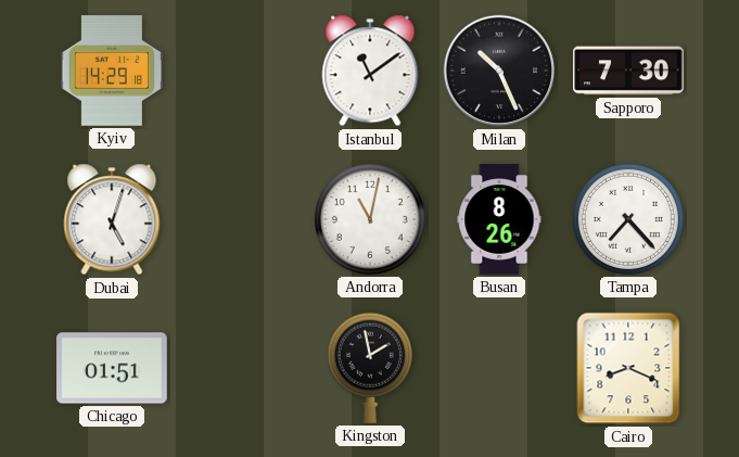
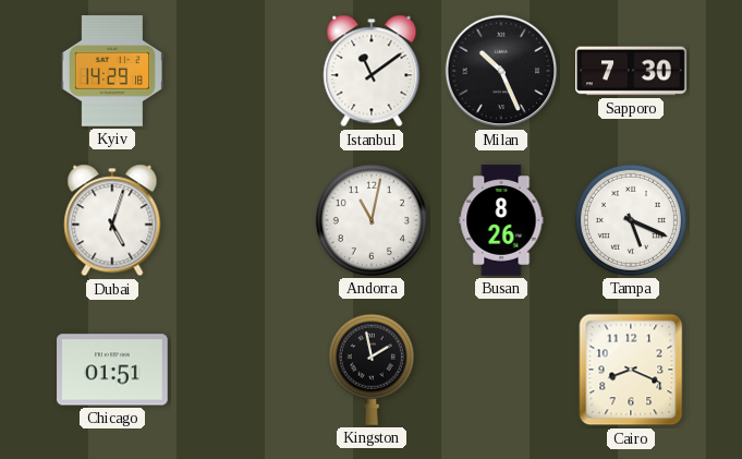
Tampa: 7:23 -> 5:19 (631, 220)
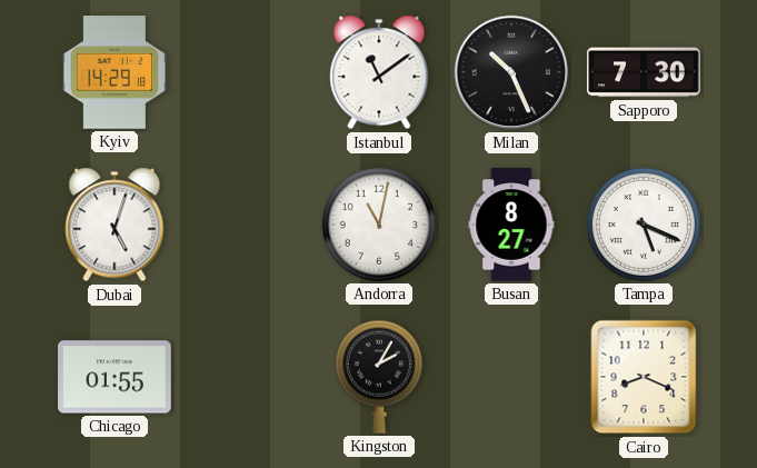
Busan: 8:26 -> 8:27 (511, 225)
Chicago: 01:51 -> 01:55 (114, 377)
Kingston: 1:58 -> 2:05 (379, 377)
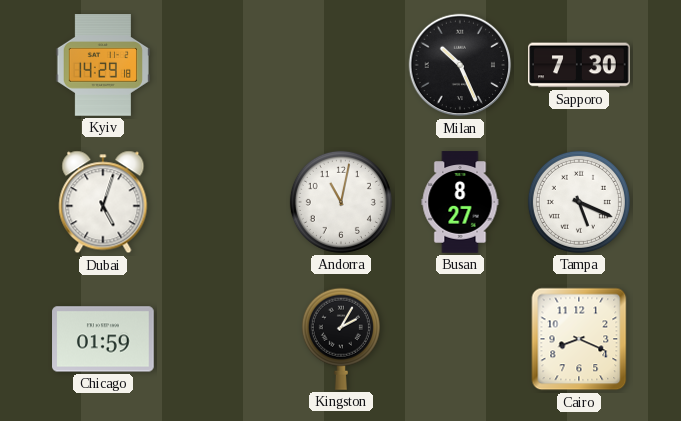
Istanbul: 11:09 -> none (379, 72)
Chicago: 01:55 -> 01:59 (103, 339)
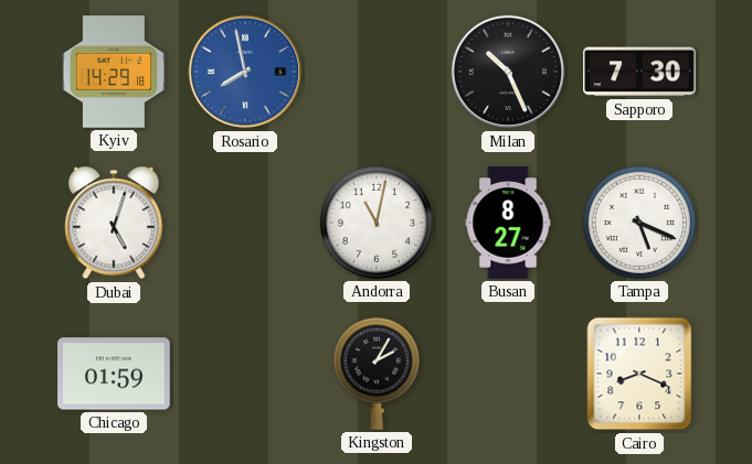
Rosario: none -> 7:58 (245, 72)
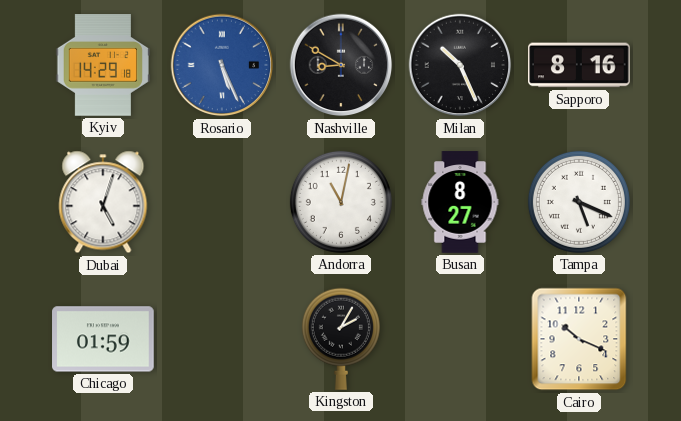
Rosario: 7:58 -> 5:26 (222, 65)
Nashville: none -> 8:50 (341, 65)
Sapporo: 7:30 -> 8:16 (579, 65)
Cairo: 8:19 -> 10:19 (579, 339)
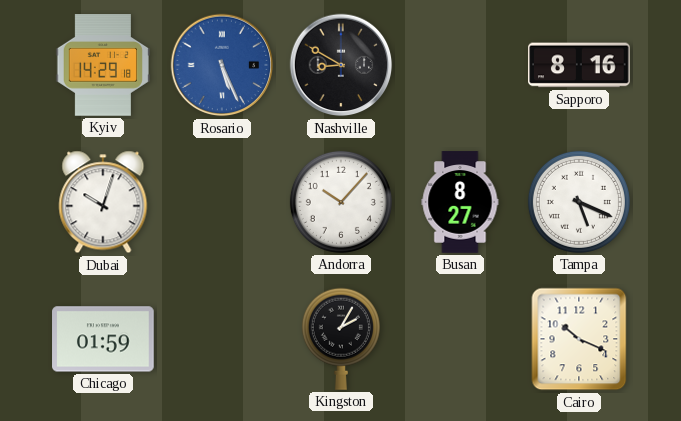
Milan: 10:26 -> none (460, 65)
Dubai: 5:03 -> 10:03 (103, 202)
Andorra: 11:02 -> 10:07 (341, 202)
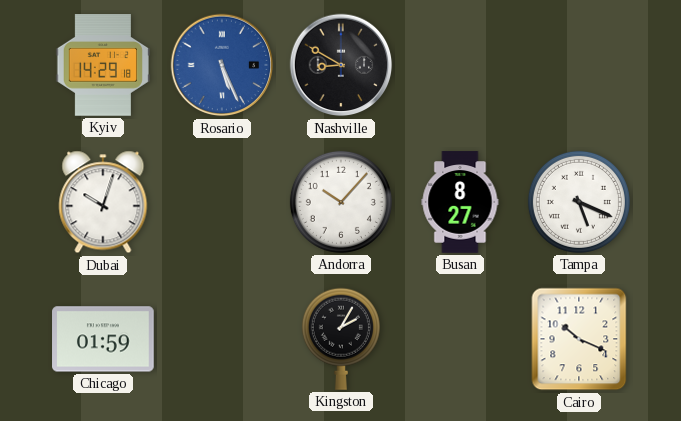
Sapporo: 8:16 -> none (579, 65)
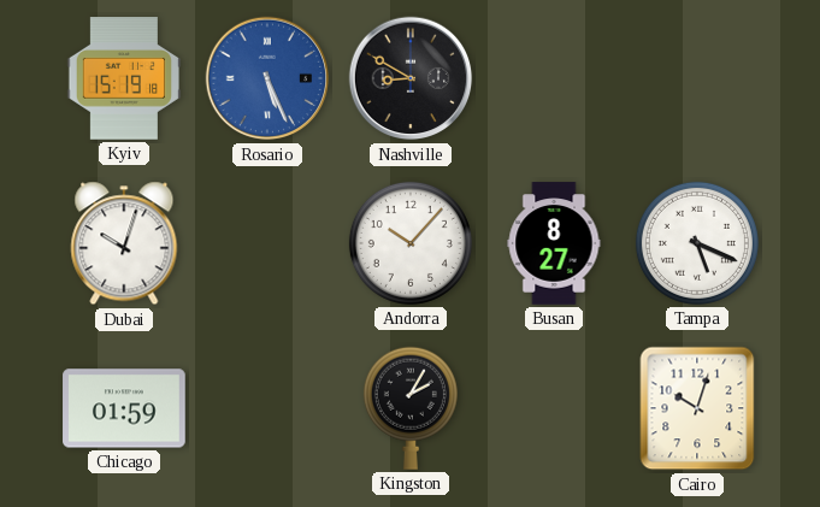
Kyiv: 14:29 -> 15:19 (124, 78)
Cairo: 10:19 -> 10:03 (697, 408)
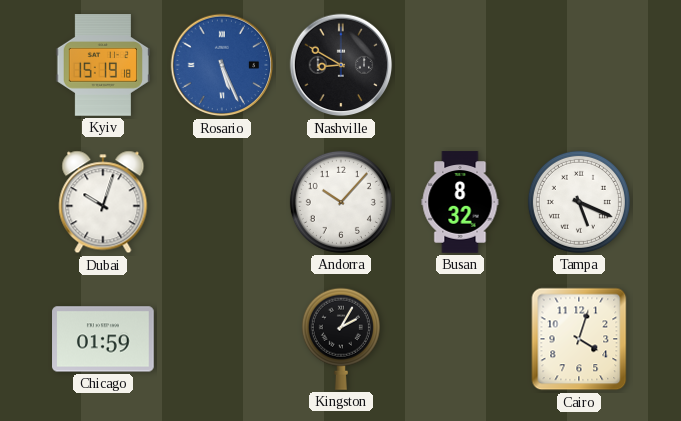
Busan: 8:27 -> 8:32 (460, 202)
Cairo: 10:03 -> 4:03 (579, 339)
